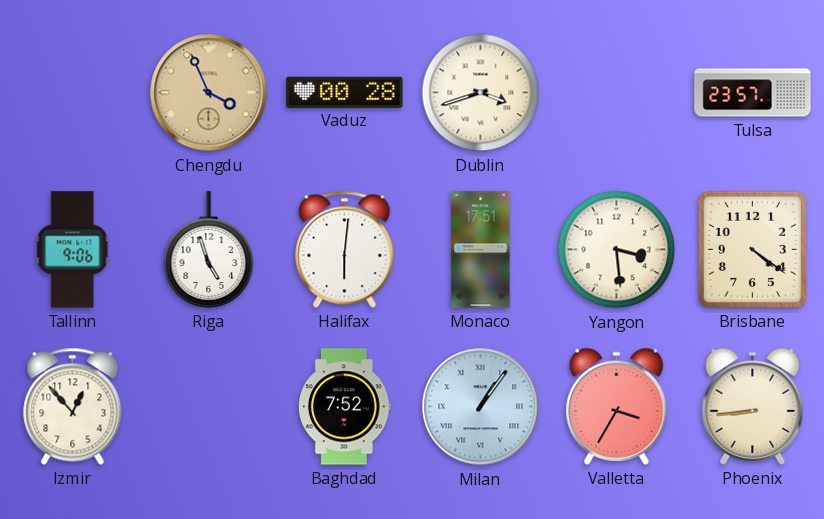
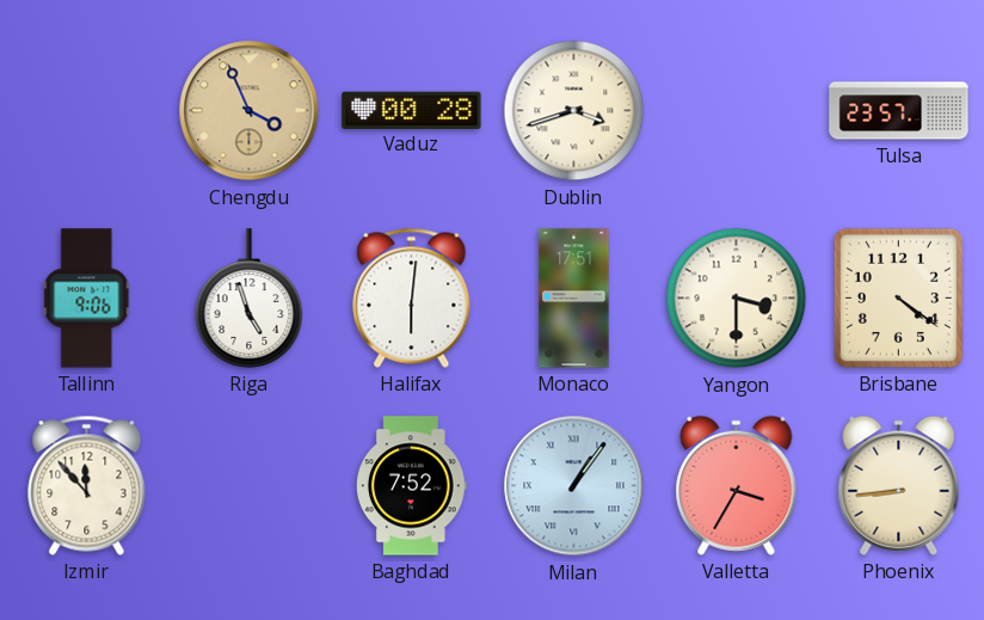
Yangon: 3:29 -> 3:30 (737, 299)
Izmir: 12:53 -> 11:53 (87, 485)
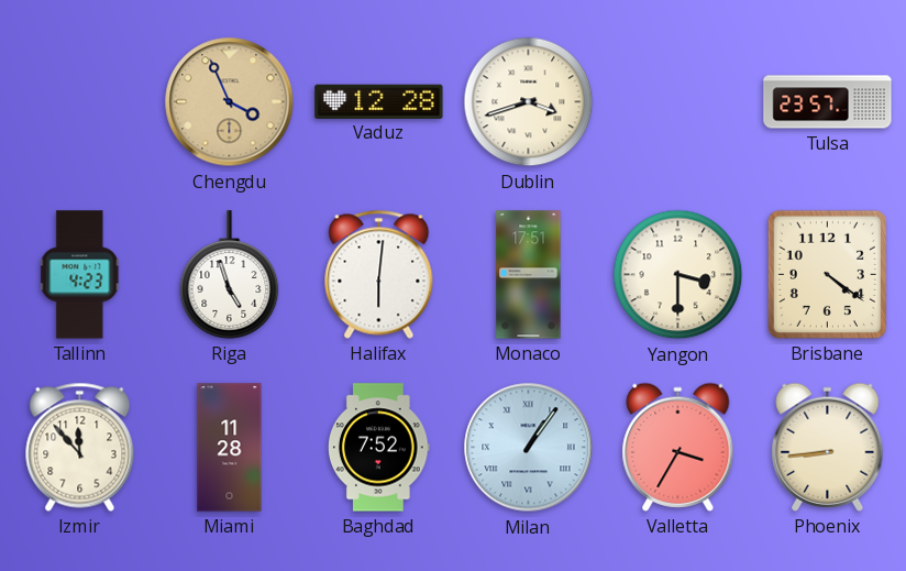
Vaduz: 00:28 -> 12:28 (379, 101)
Tallinn: 9:06 -> 4:23 (80, 275)
Miami: none -> 11:28 (230, 448)
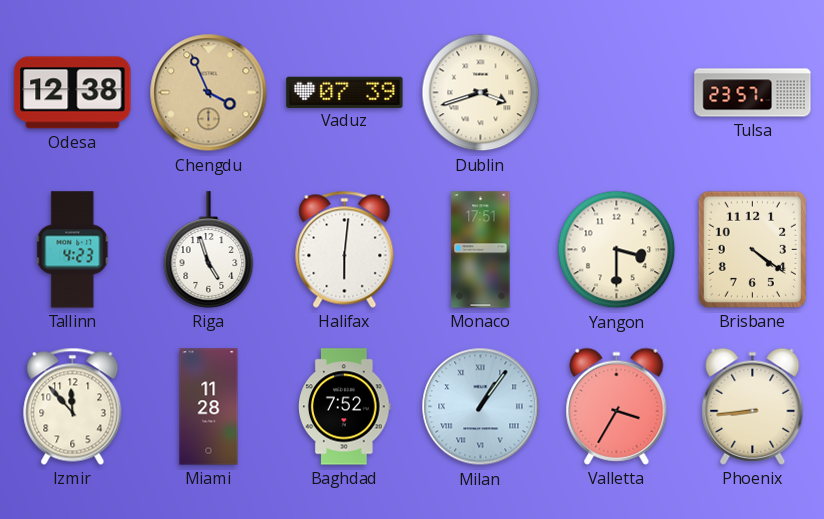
Odesa: none -> 12:38 (73, 93)
Vaduz: 12:28 -> 07:39 (345, 92)
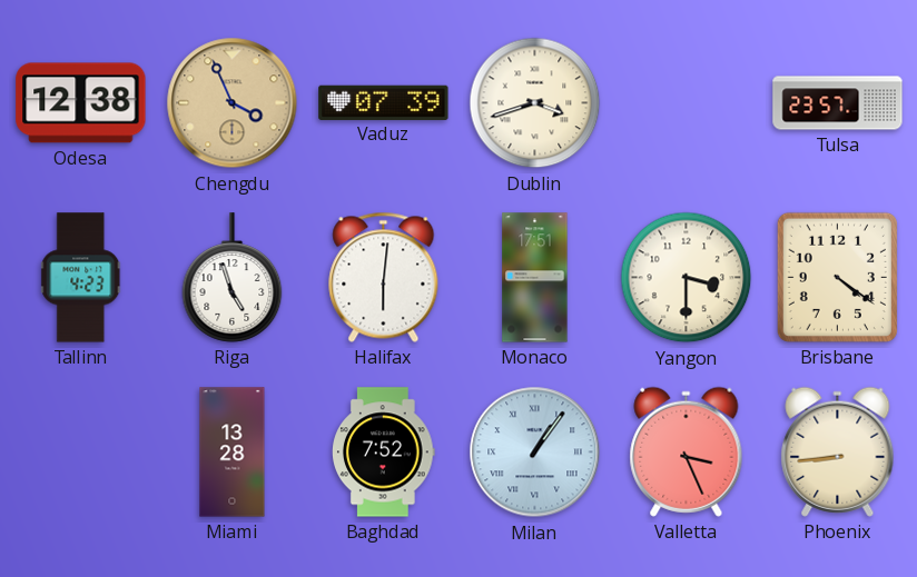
Izmir: 11:53 -> none (73, 406)
Miami: 11:28 -> 13:28 (233, 452)
Valletta: 3:35 -> 3:26 (687, 451)
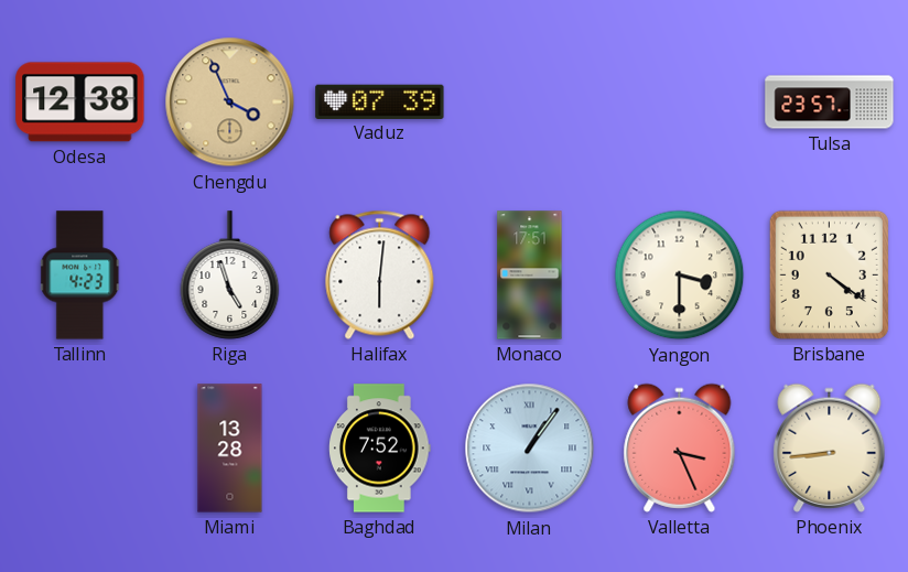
Dublin: 3:42 -> none (535, 103)
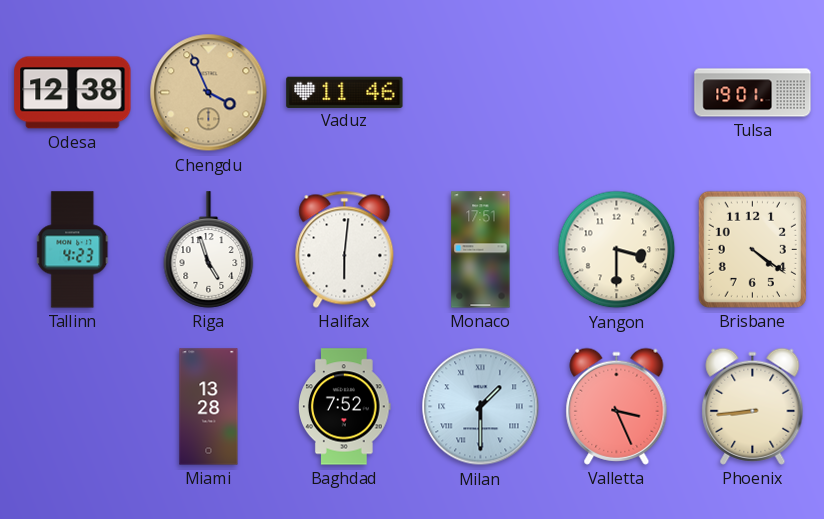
Vaduz: 07:39 -> 11:46 (345, 92)
Tulsa: 23:57 -> 19:01 (753, 93)
Milan: 1:06 -> 1:30 (481, 407)
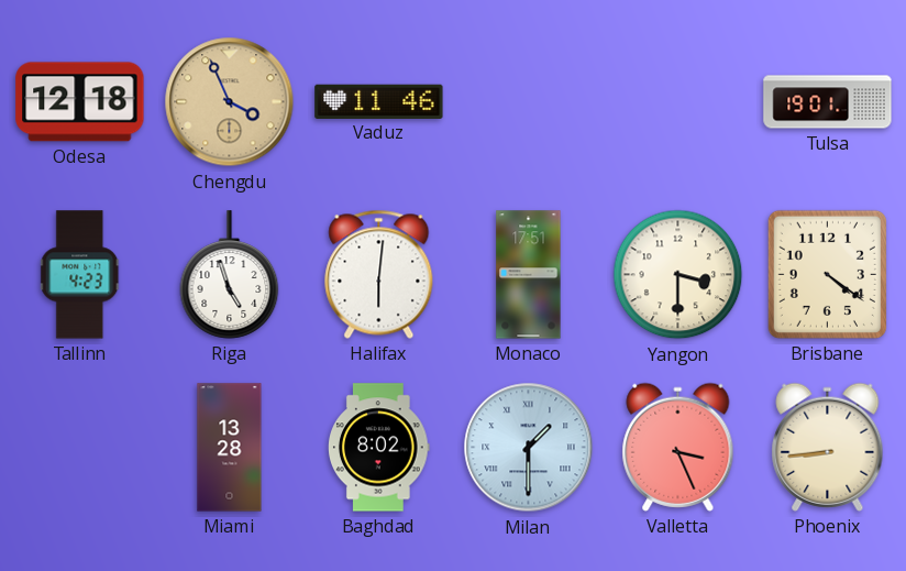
Odesa: 12:38 -> 12:18 (80, 102)
Baghdad: 7:52 -> 8:02 (379, 448)
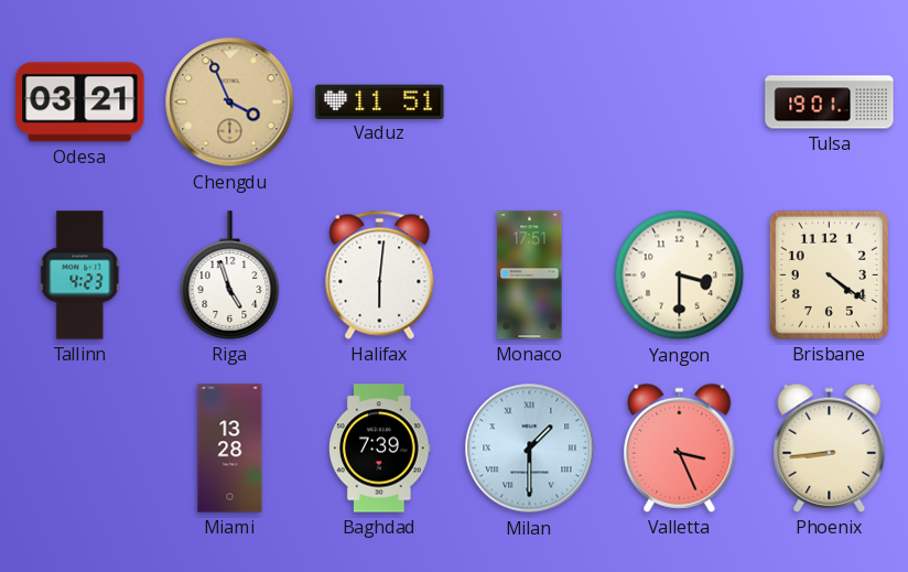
Odesa: 12:18 -> 03:21 (80, 102)
Vaduz: 11:46 -> 11:51 (380, 101)
Baghdad: 8:02 -> 7:39 (380, 449)
